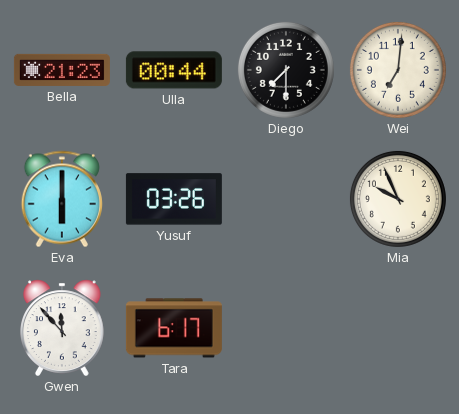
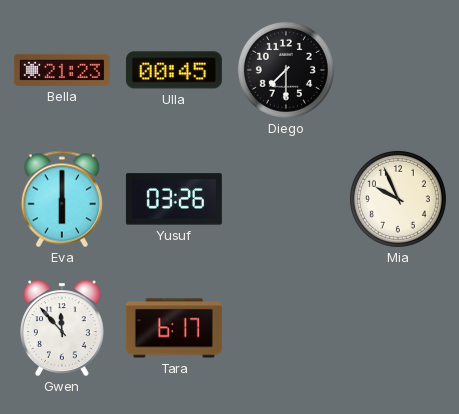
Ulla: 00:44 -> 00:45 (174, 70)
Wei: 7:01 -> none (398, 70)
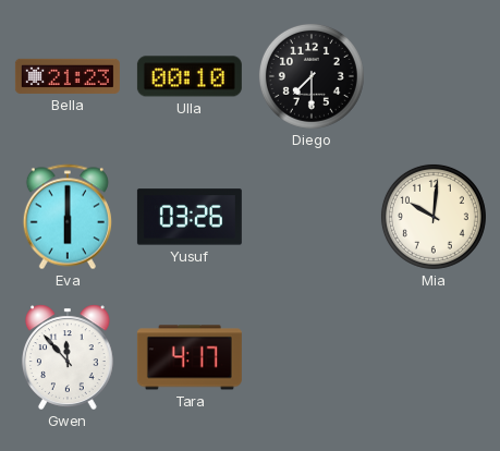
Ulla: 00:45 -> 00:10 (190, 76)
Mia: 9:56 -> 10:01 (434, 217)
Tara: 6:17 -> 4:17 (190, 357)
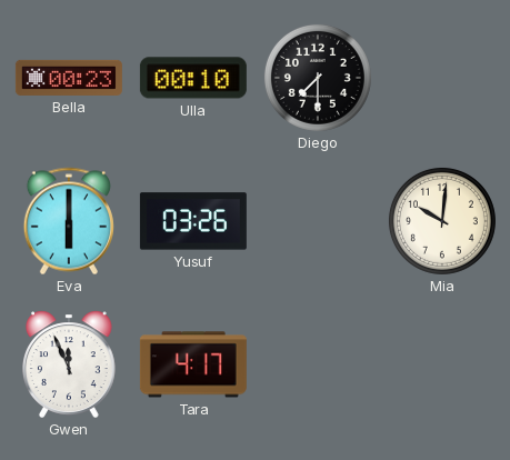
Bella: 21:23 -> 00:23 (69, 78)
Gwen: 11:53 -> 11:56 (70, 364)
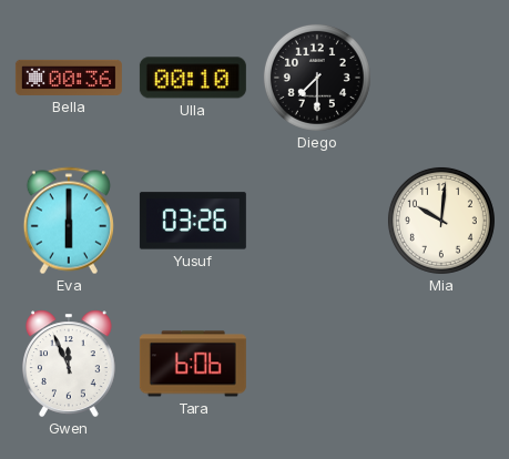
Bella: 00:23 -> 00:36 (69, 78)
Tara: 4:17 -> 6:06 (193, 364)
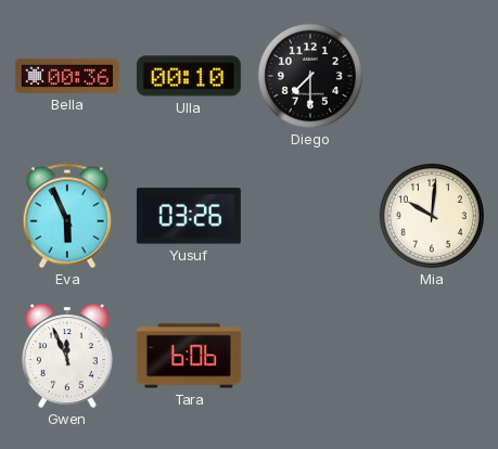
Eva: 6:00 -> 5:56 (67, 216)
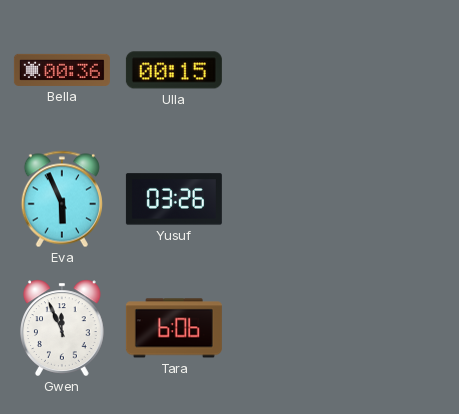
Ulla: 00:10 -> 00:15 (174, 70)
Diego: 7:30 -> none (310, 76)
Mia: 10:01 -> none (432, 216)
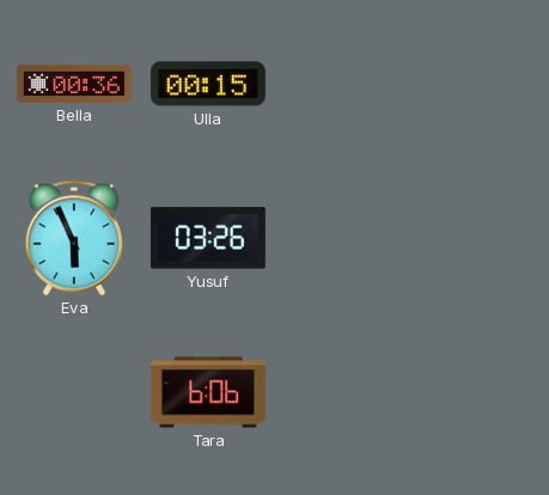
Gwen: 11:56 -> none (63, 328)
